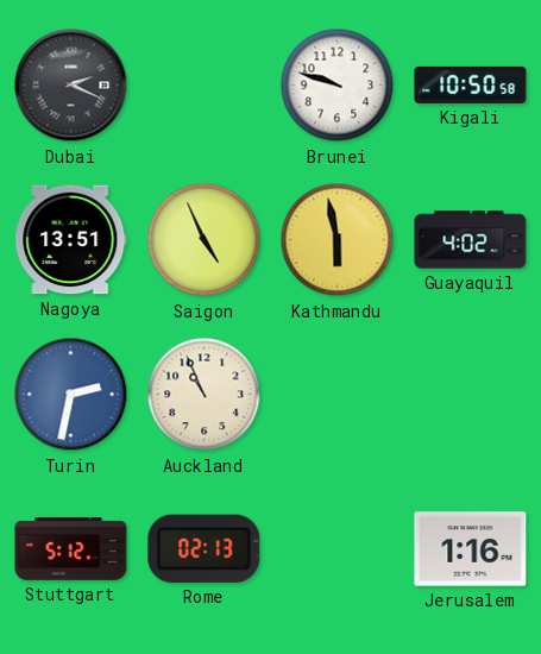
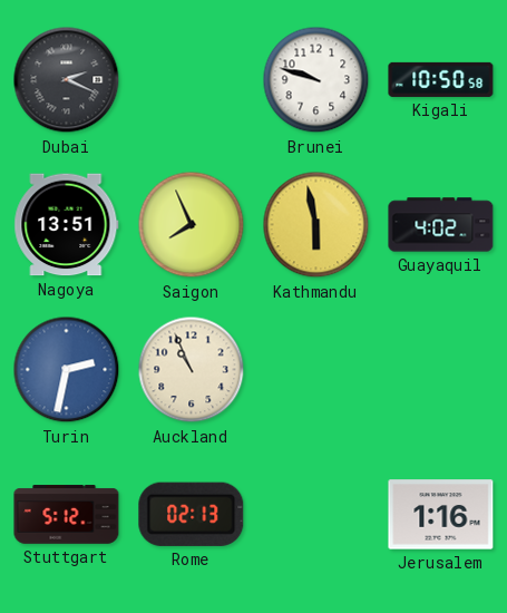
Saigon: 4:56 -> 7:56 (192, 225)
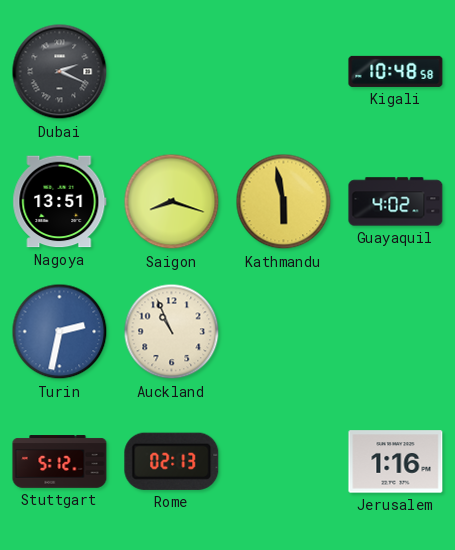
Brunei: 9:48 -> none (316, 80)
Kigali: 10:50 -> 10:48 (396, 71)
Saigon: 7:56 -> 8:18 (172, 202)
